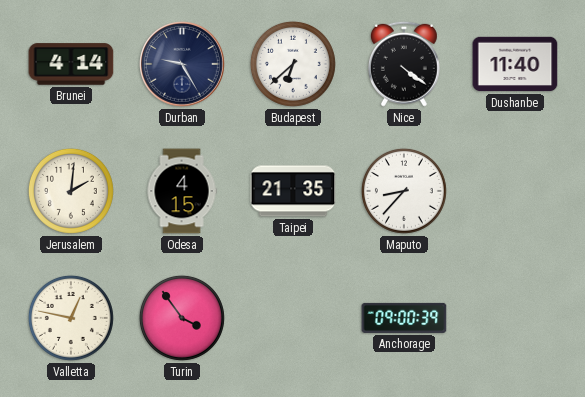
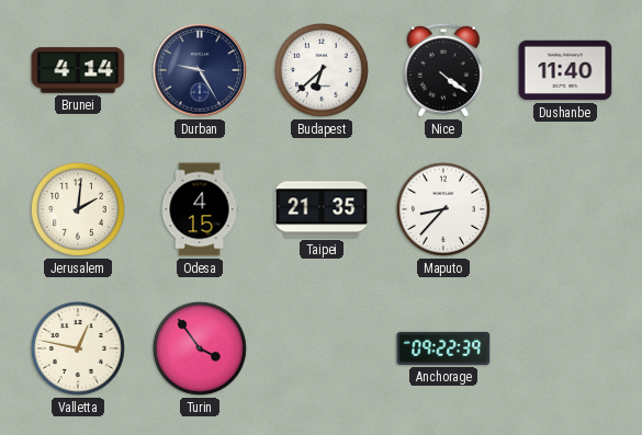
Anchorage: 09:00 -> 09:22 (443, 348)
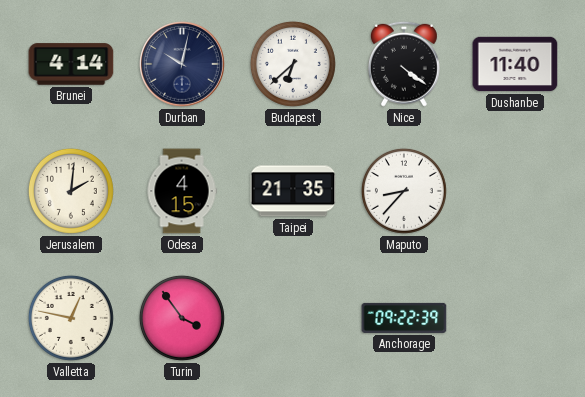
Durban: 9:25 -> 10:02 (183, 65)
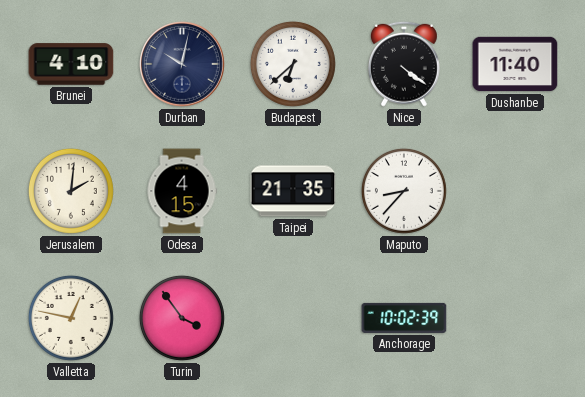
Brunei: 4:14 -> 4:10 (71, 64)
Anchorage: 09:22 -> 10:02 (404, 318)
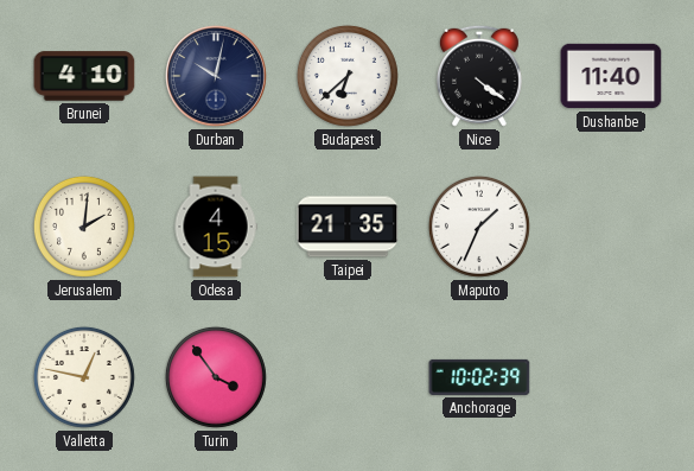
Maputo: 8:37 -> 1:34 (479, 227)
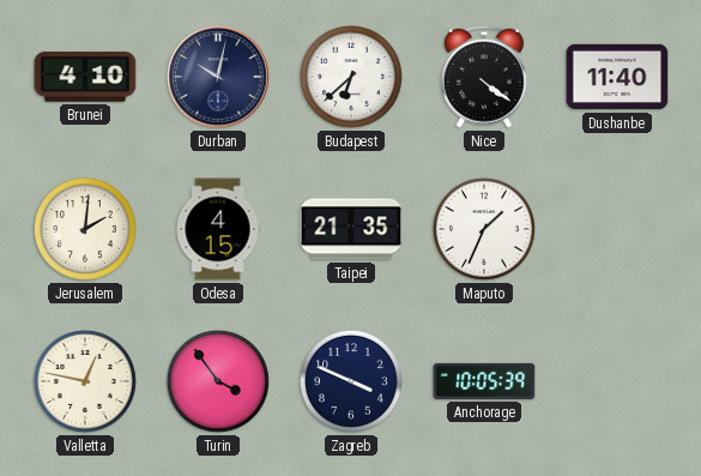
Zagreb: none -> 3:49 (351, 381)
Anchorage: 10:02 -> 10:05 (484, 381)
